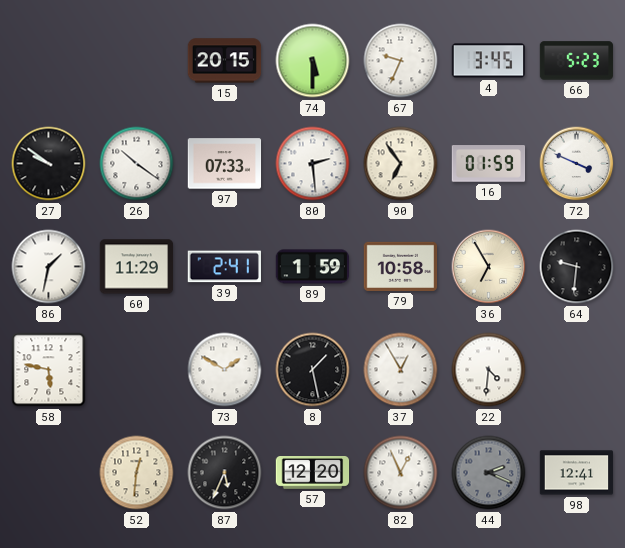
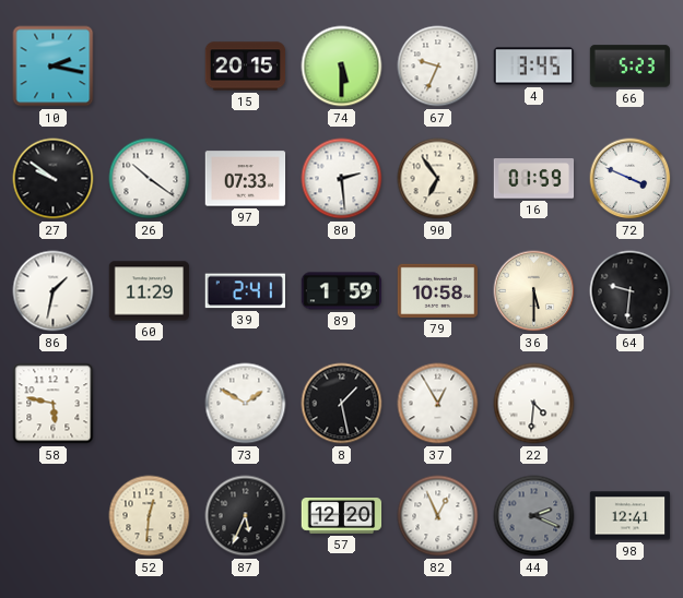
10: none -> 2:17 (54, 67)
36: 6:55 -> 5:30 (534, 291)
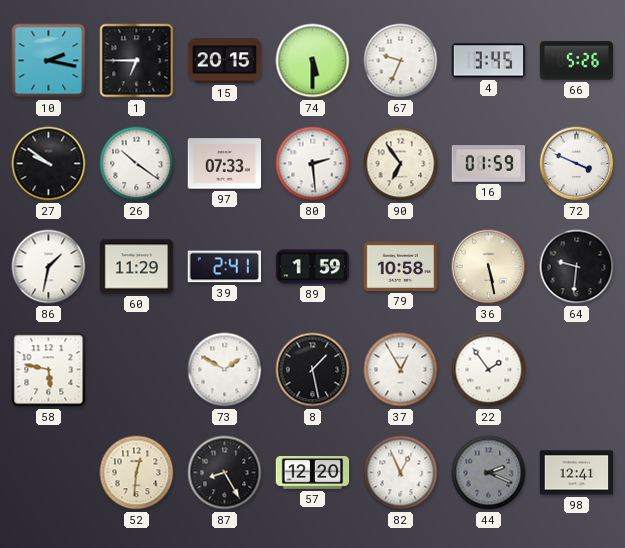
1: none -> 6:45 (137, 61)
66: 5:23 -> 5:26 (577, 61)
36: 5:30 -> 5:28 (489, 267)
22: 4:31 -> 1:54 (489, 370)
87: 5:34 -> 8:25 (225, 473)
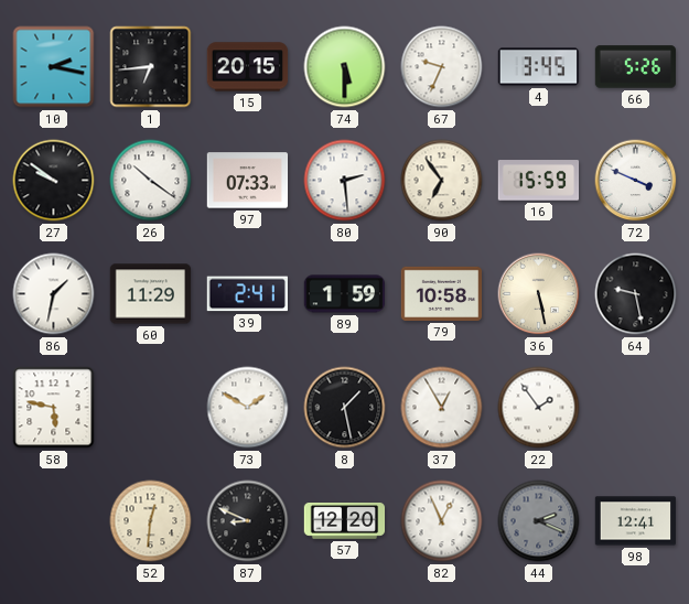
1: 6:45 -> 6:44 (151, 67)
16: 01:59 -> 15:59 (539, 181)
64: 9:31 -> 9:28 (636, 294)
87: 8:25 -> 8:49 (248, 521)
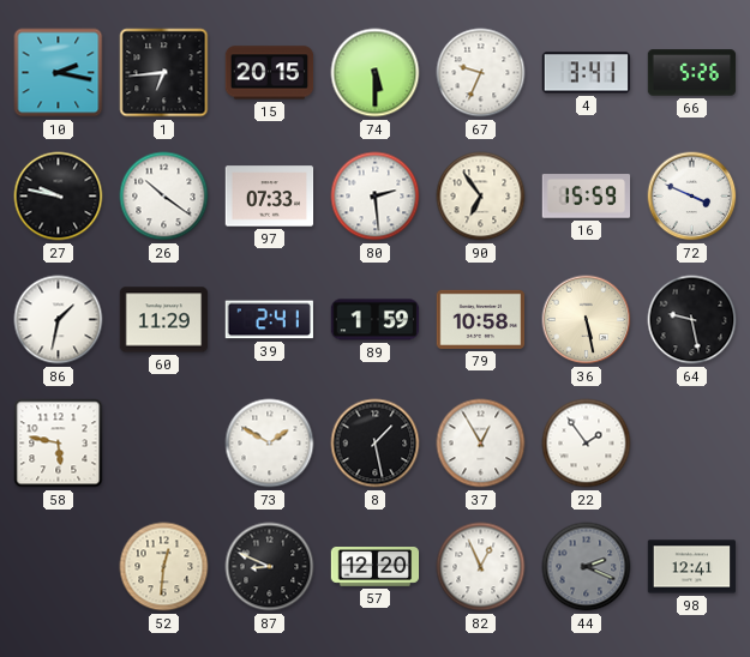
4: 3:45 -> 3:41 (587, 73)
27: 9:51 -> 9:47 (59, 197)
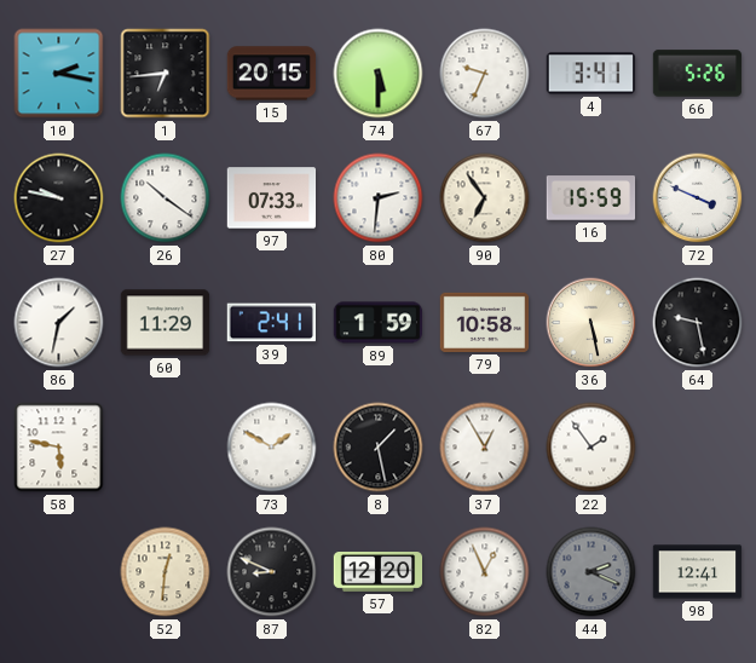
80: 2:29 -> 2:31 (379, 198)
